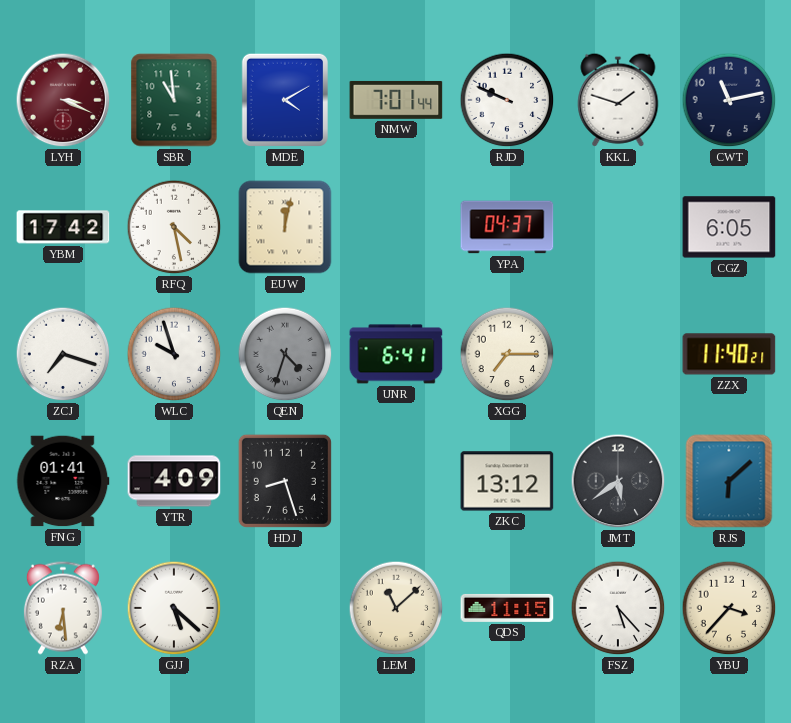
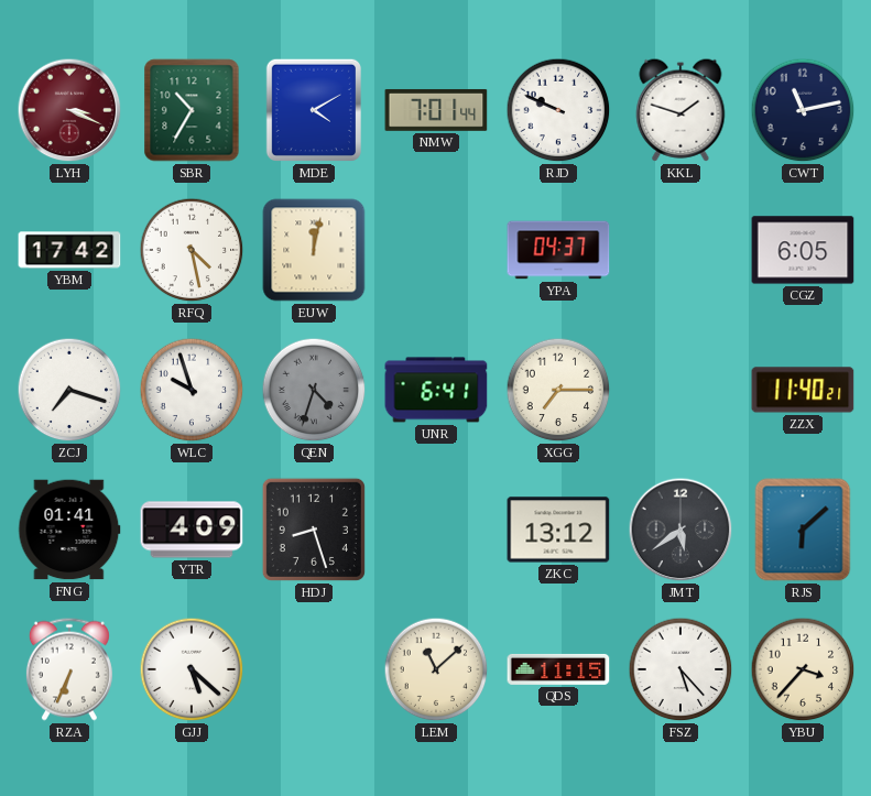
SBR: 10:59 -> 10:35 (192, 110)
RZA: 6:29 -> 6:34 (69, 669)
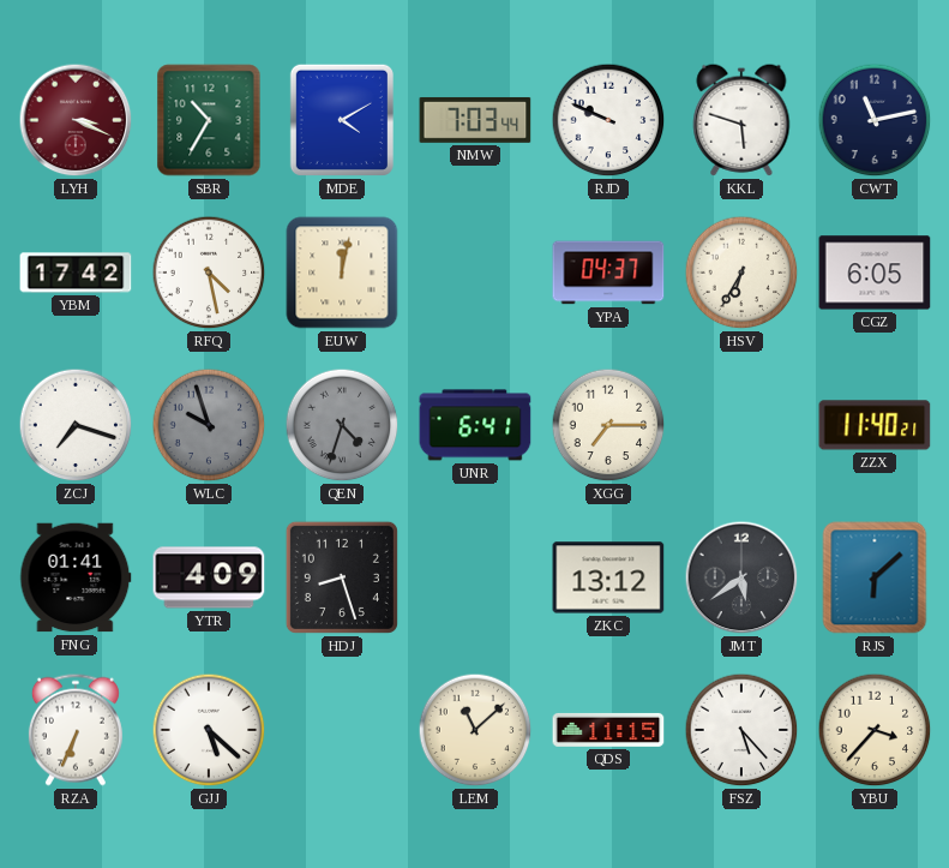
NMW: 7:01 -> 7:03 (475, 120)
KKL: 1:48 -> 5:48 (741, 120)
HSV: none -> 6:35 (741, 273)
WLC dial: white -> grey (209, 425)
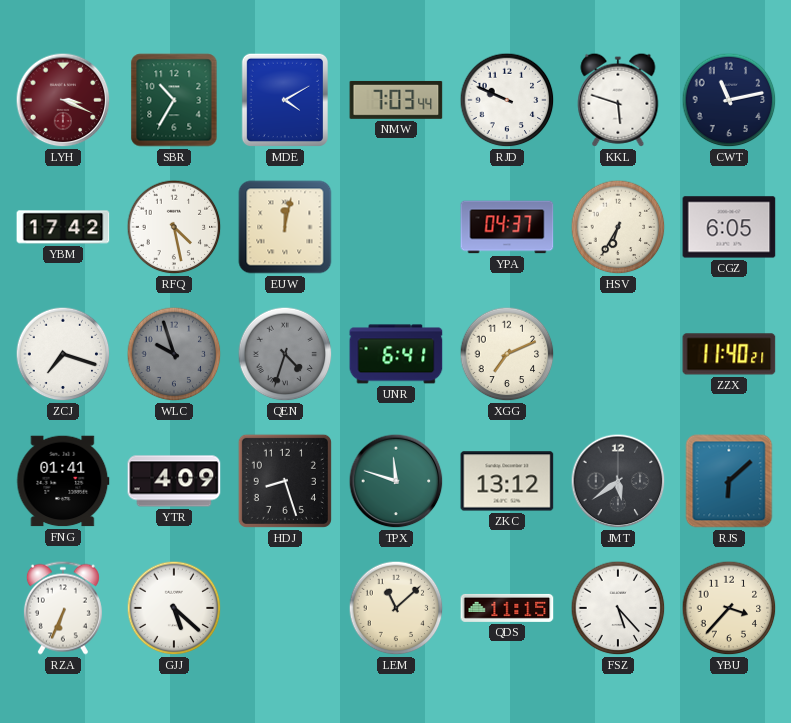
XGG: 7:15 -> 7:11 (507, 354)
TPX: none -> 11:48 (396, 481)
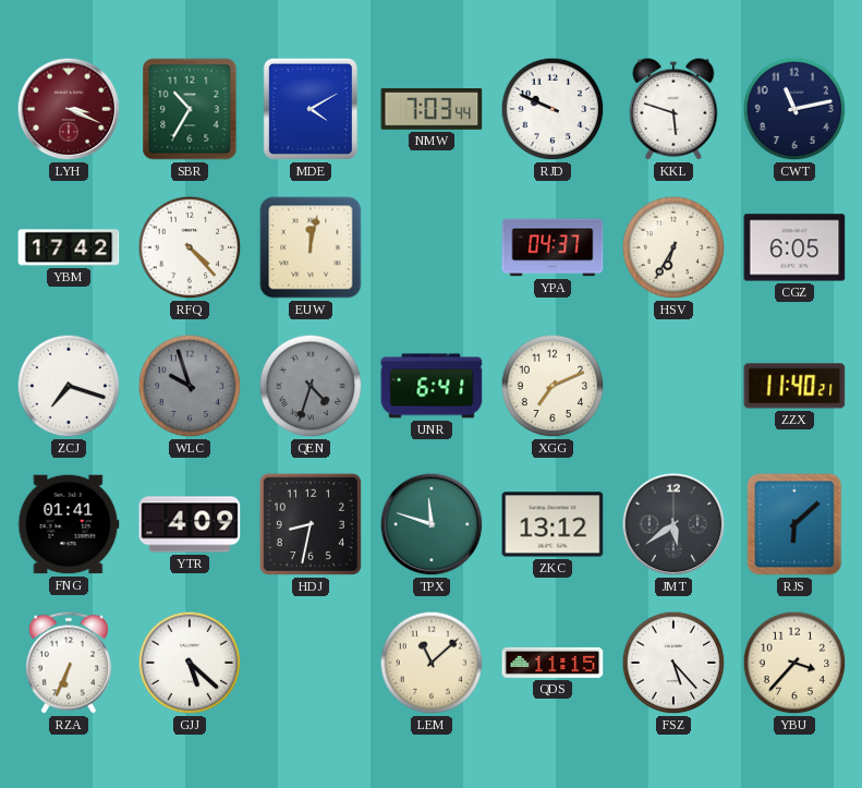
RFQ: 4:28 -> 4:23 (190, 247)
HDJ: 8:27 -> 8:32 (311, 524)
